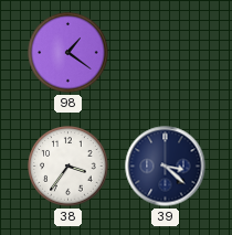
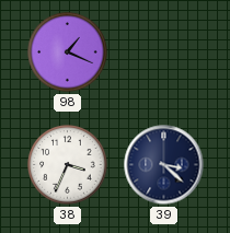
98: 1:21 -> 1:19 (68, 53)
38: 3:36 -> 3:34 (68, 165)
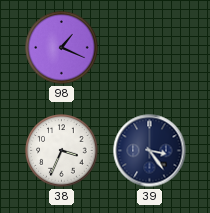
39: 3:22 -> 3:24 (150, 151)
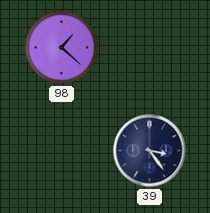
98: 1:19 -> 1:22 (62, 48)
38: 3:34 -> none (62, 151)
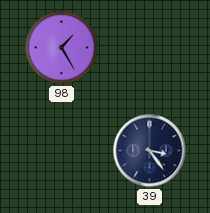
98: 1:22 -> 1:25 (62, 48)
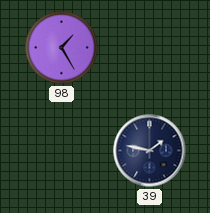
39: 3:24 -> 1:47 (150, 151)
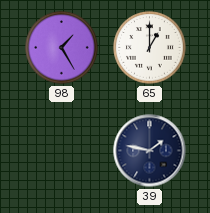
65: none -> 1:00 (150, 48)
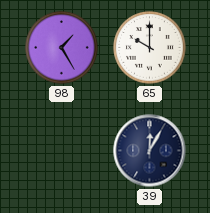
65: 1:00 -> 10:00 (150, 48)
39: 1:47 -> 12:05 (150, 151)
